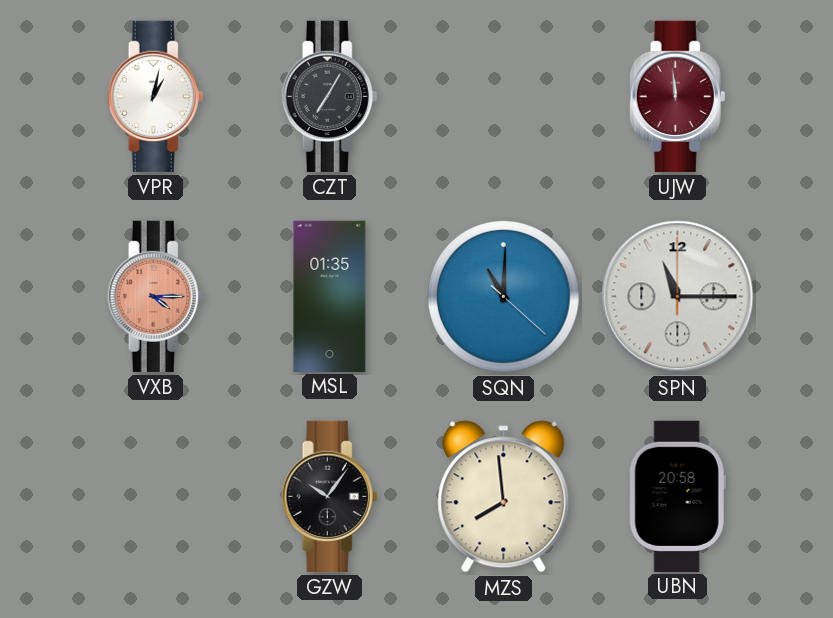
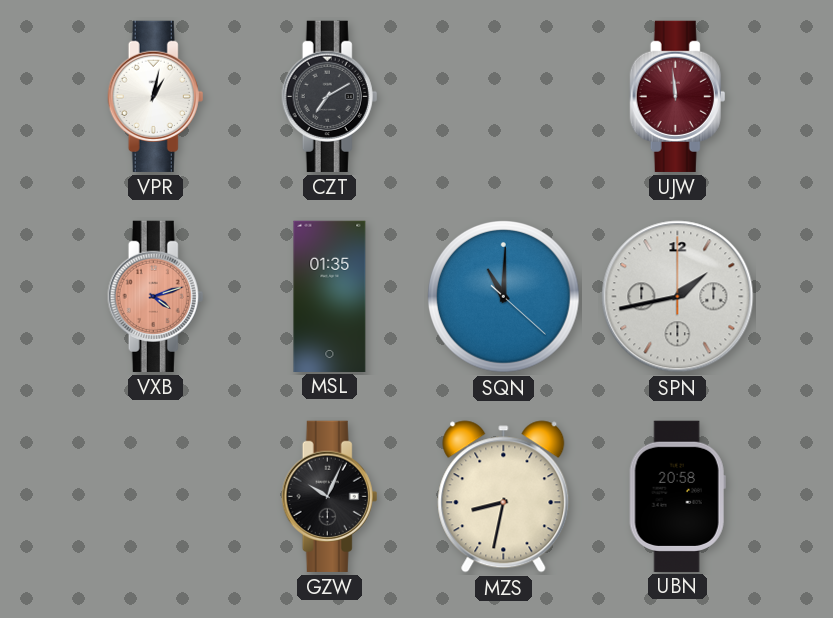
CZT: 7:05 -> 7:10 (330, 96)
VXB: 4:15 -> 4:12 (156, 296)
SPN: 11:15 -> 1:43 (678, 297)
GZW: 10:06 -> 10:04 (330, 496)
MZS: 7:59 -> 8:32 (504, 497)
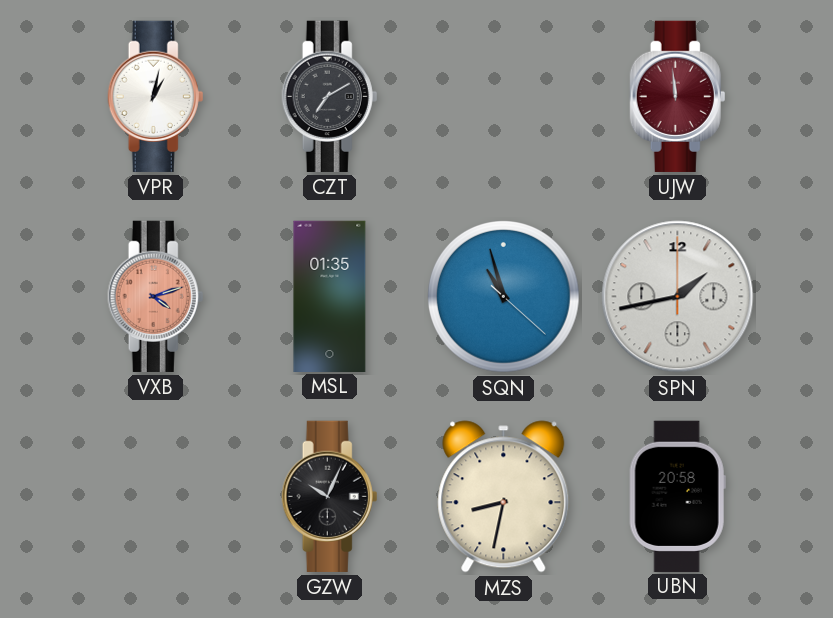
SQN: 11:00 -> 10:57 (504, 297)
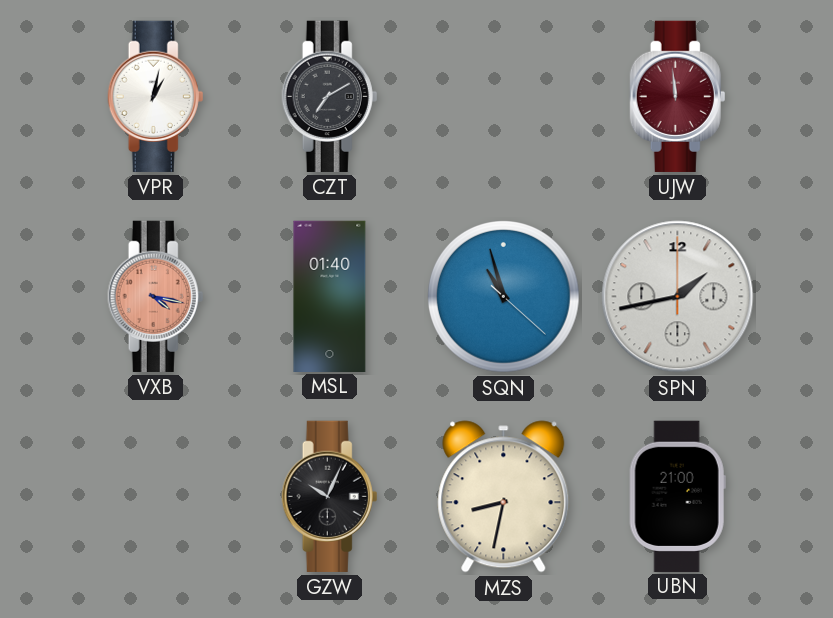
VXB: 4:12 -> 4:17 (156, 296)
MSL: 01:35 -> 01:40 (330, 296)
UBN: 20:58 -> 21:00 (677, 496)
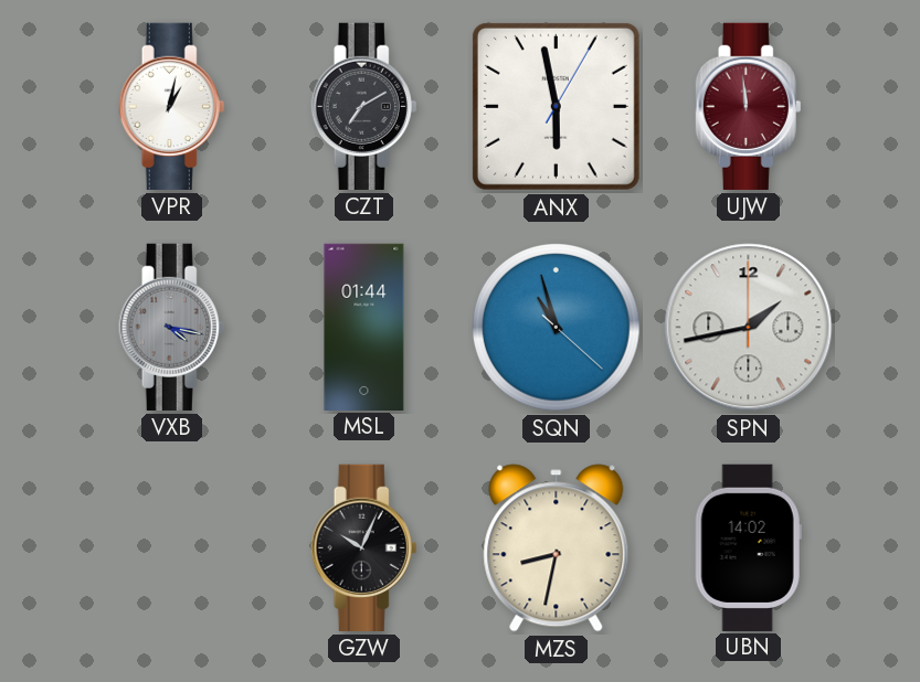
ANX: none -> 5:58 (556, 106)
VXB dial: salmon -> grey (172, 327)
MSL: 01:40 -> 01:44 (364, 327)
UBN: 21:00 -> 14:02 (748, 547)
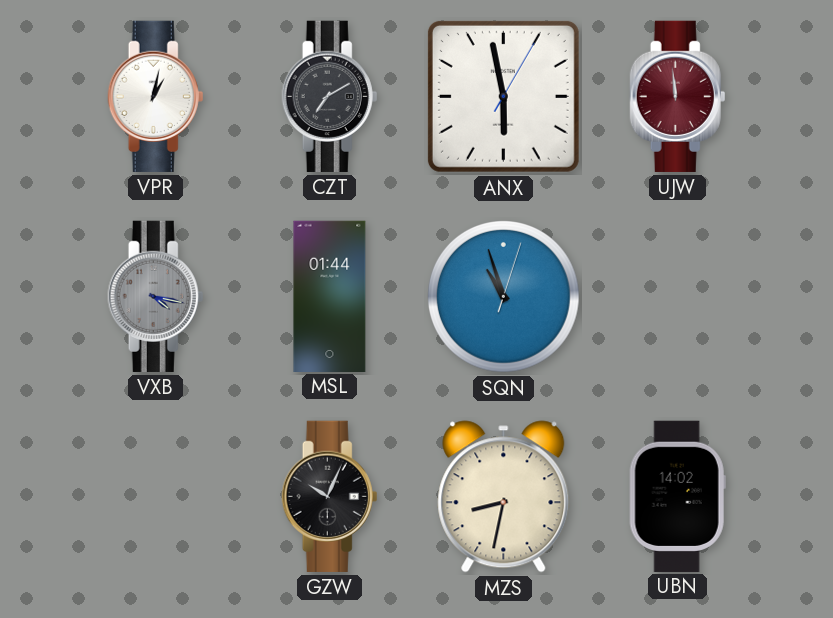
SQN: 10:57:22 -> 10:57:03 (504, 297)
SPN: 1:43 -> none (749, 328)
